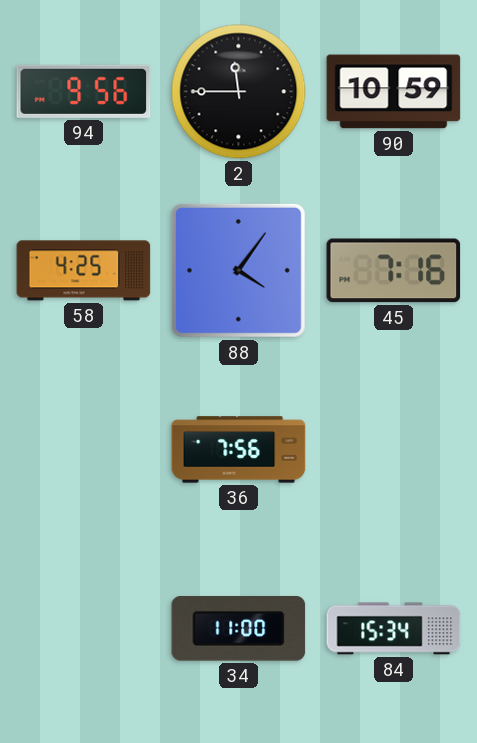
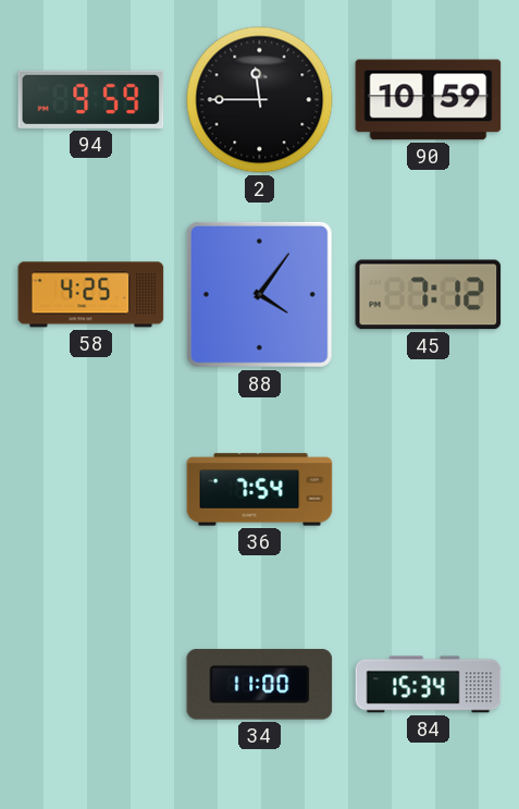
94: 9:56 -> 9:59 (91, 99)
45: 7:16 -> 7:12 (429, 295)
36: 7:56 -> 7:54 (260, 490)
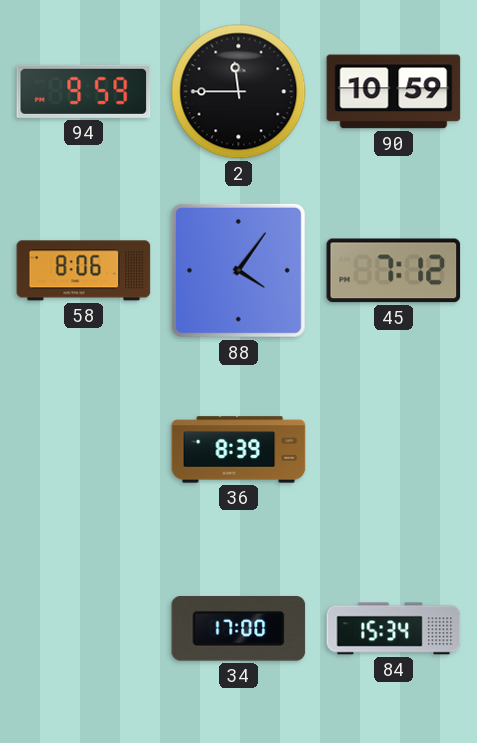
58: 4:25 -> 8:06 (84, 271)
36: 7:54 -> 8:39 (239, 450)
34: 11:00 -> 17:00 (239, 629)
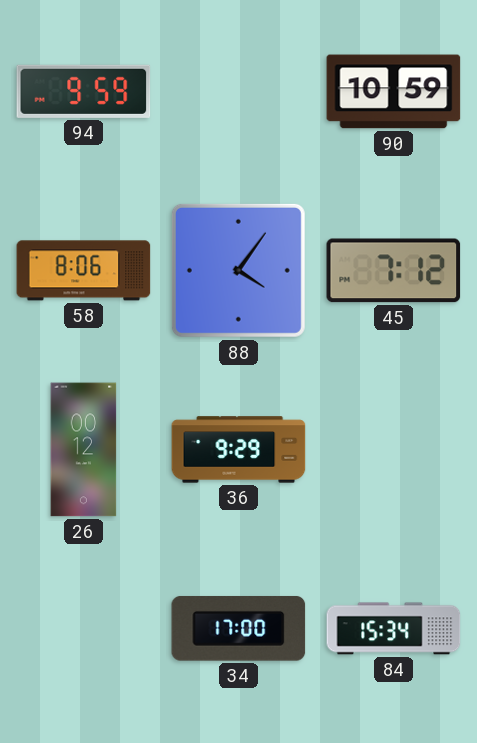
2: 11:45 -> none (239, 92)
26: none -> 00:12 (84, 450)
36: 8:39 -> 9:29 (239, 450)
